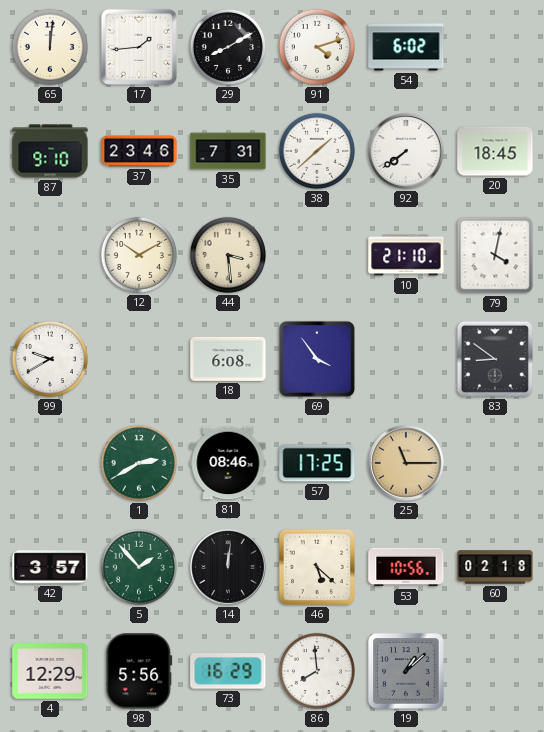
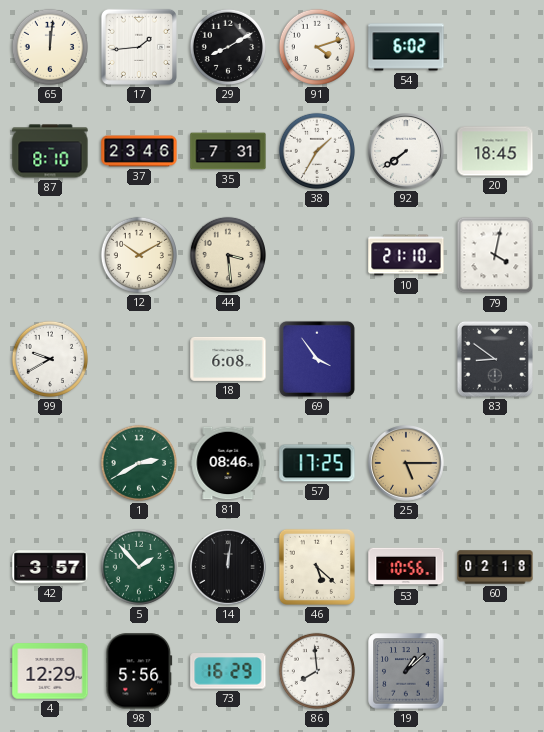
87: 9:10 -> 8:10 (50, 151)
38: 1:38 -> 1:35 (317, 151)
25: 11:15 -> 5:15 (406, 463)
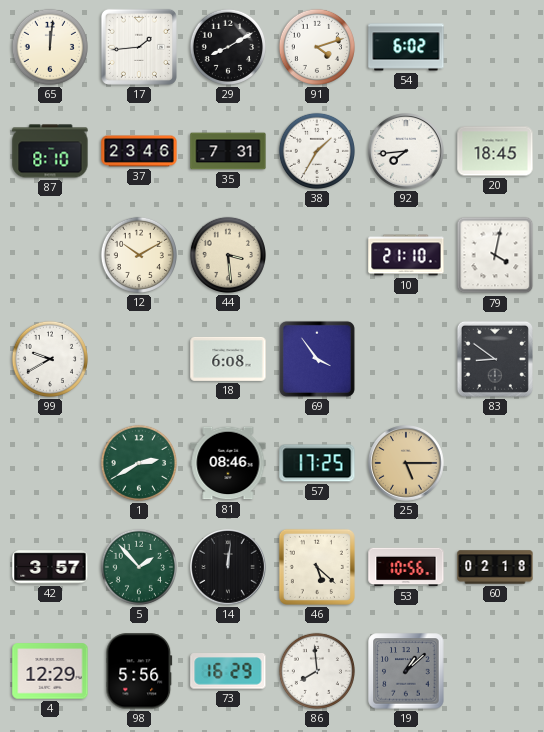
92: 7:39 -> 7:44 (406, 151)
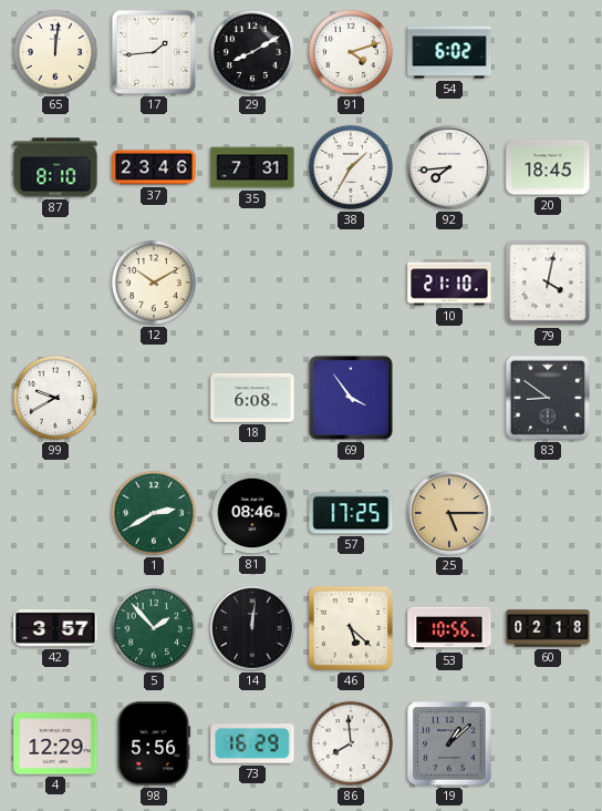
44: 3:29 -> none (228, 255)
